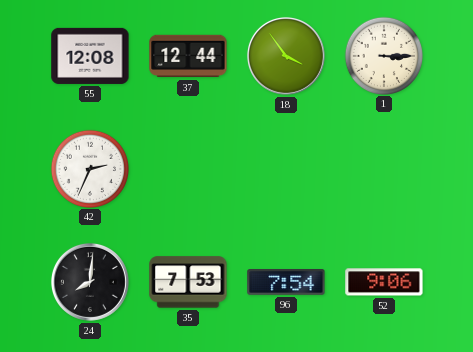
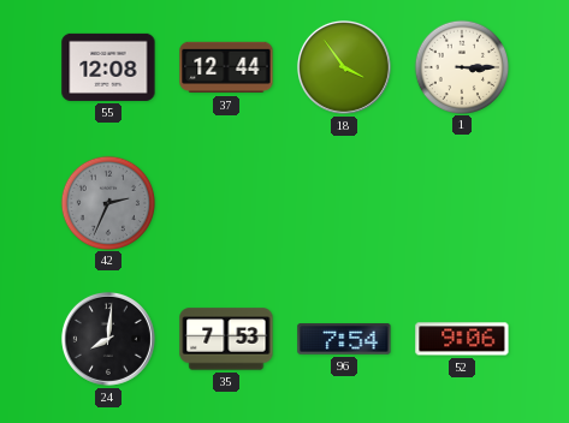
42 dial: white -> grey (107, 202)
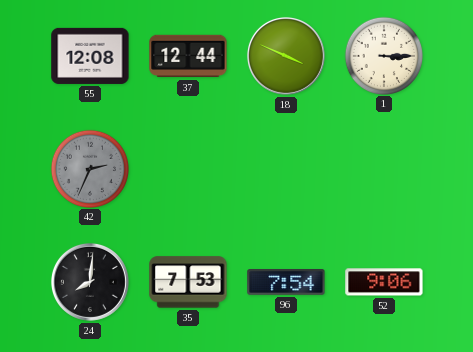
18: 3:54 -> 3:49 (286, 56)
